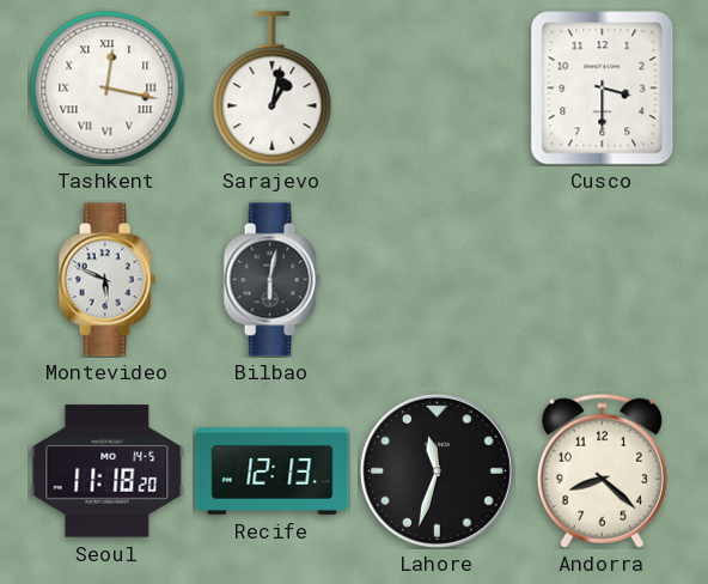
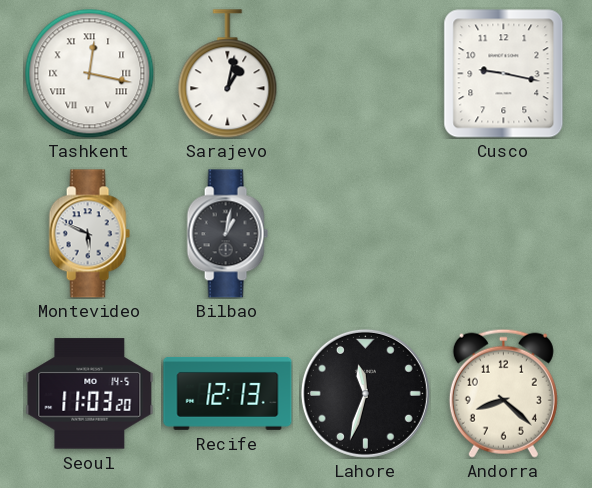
Cusco: 3:30 -> 9:17 (504, 74)
Bilbao: 6:02 -> 1:02 (227, 234)
Seoul: 11:18 -> 11:03 (90, 394)
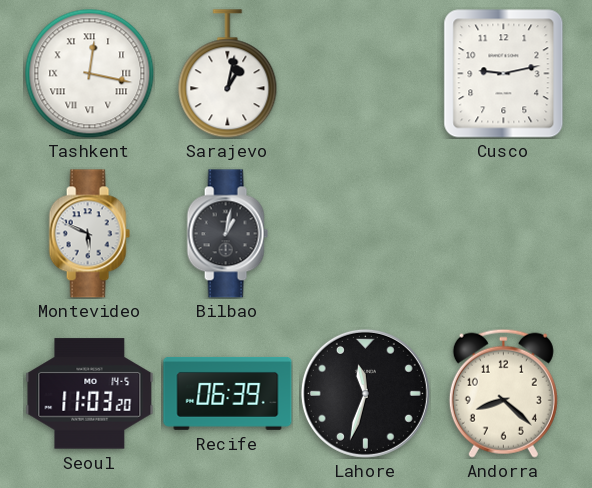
Cusco: 9:17 -> 9:13 (504, 74)
Recife: 12:13 -> 06:39 (228, 393)
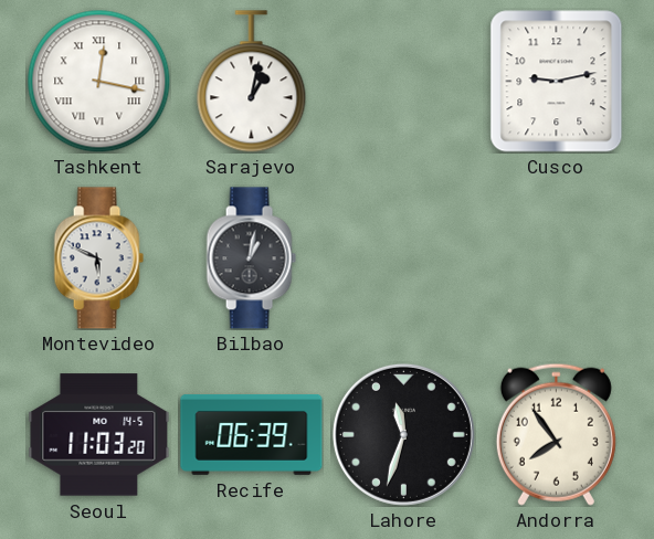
Andorra: 8:22 -> 7:54 (556, 434)
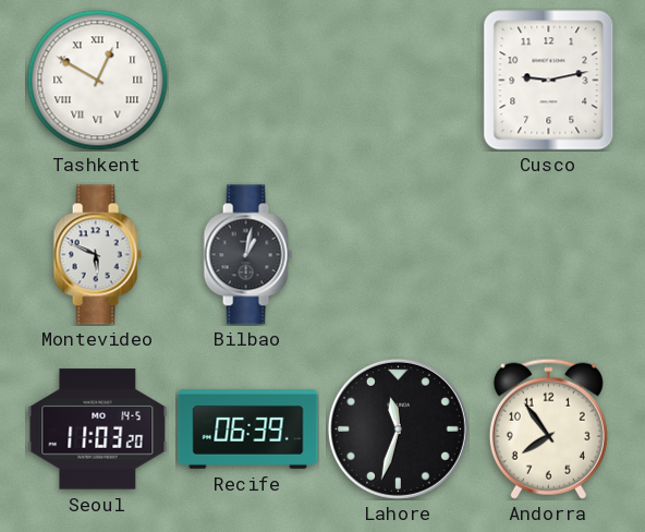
Tashkent: 12:17 -> 12:50 (97, 80)
Sarajevo: 1:02 -> none (252, 82)
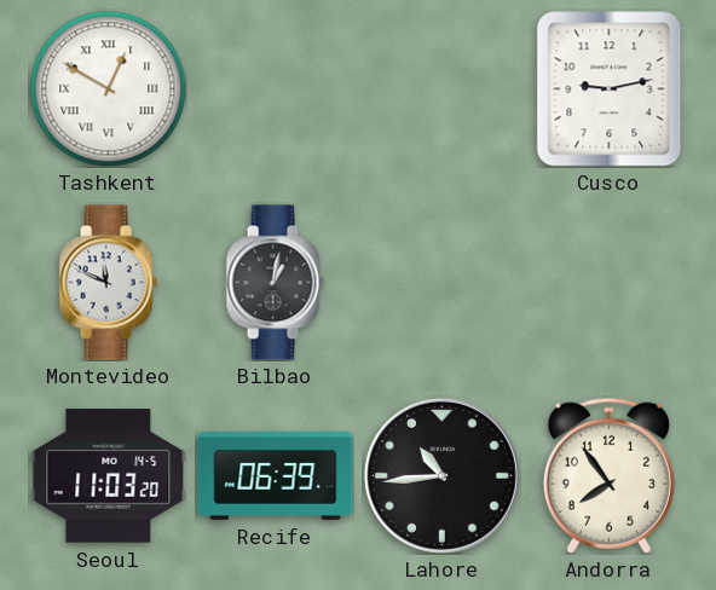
Montevideo: 5:49 -> 11:49 (108, 283)
Lahore: 11:33 -> 10:44 (441, 475)
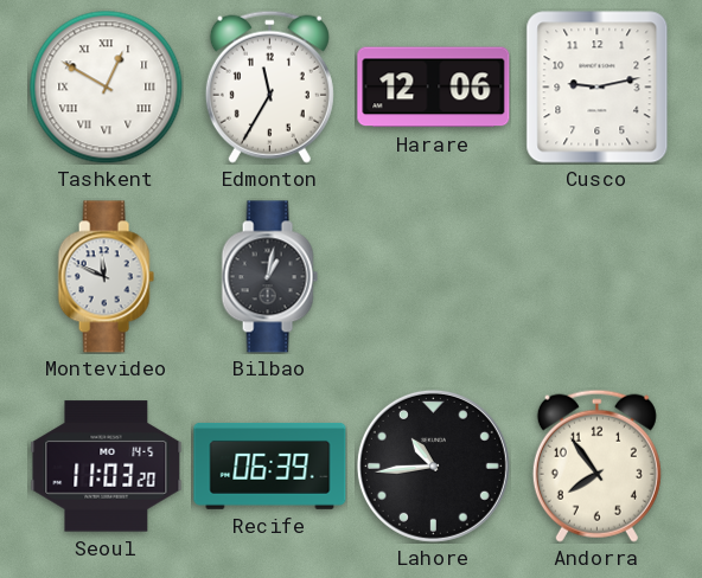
Edmonton: none -> 11:35 (269, 86)
Harare: none -> 12:06 (434, 88)
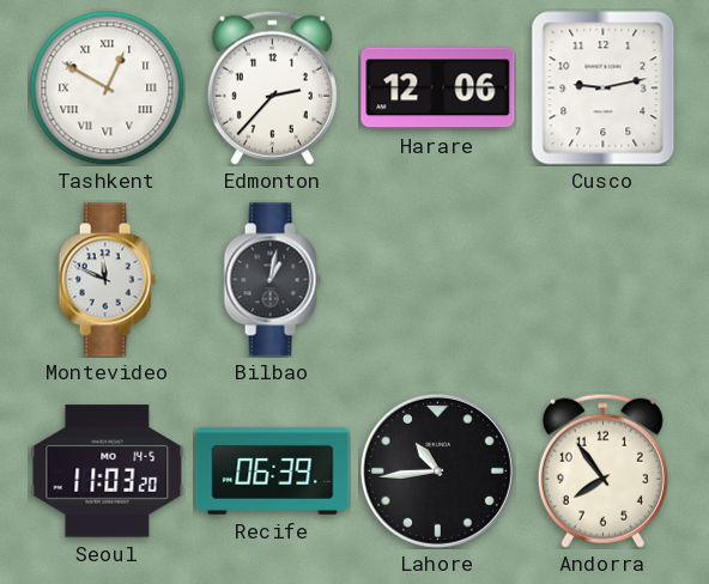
Edmonton: 11:35 -> 2:37 (272, 87)
